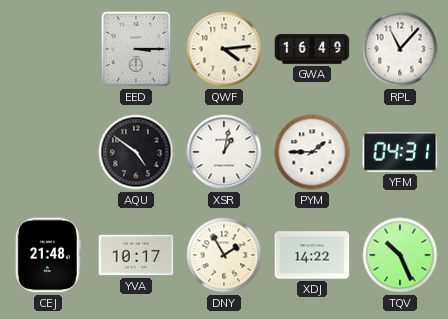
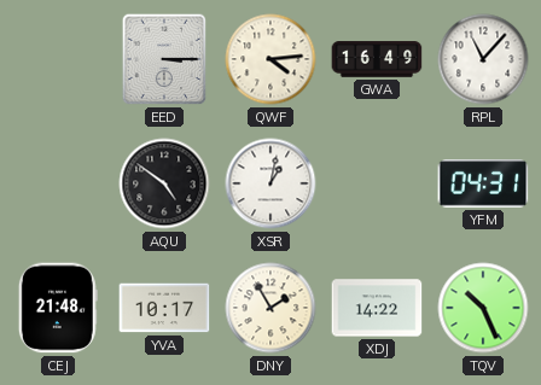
PYM: 1:45 -> none (312, 152)
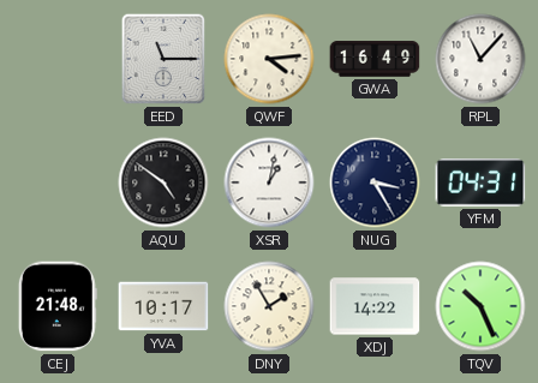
EED: 3:15 -> 11:15 (163, 59)
NUG: none -> 3:25 (375, 182)
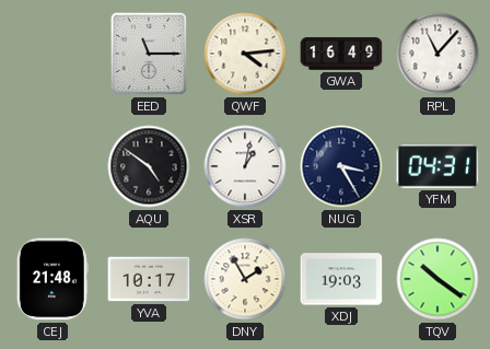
XDJ: 14:22 -> 19:03 (341, 279)
TQV: 10:26 -> 10:21 (437, 279)
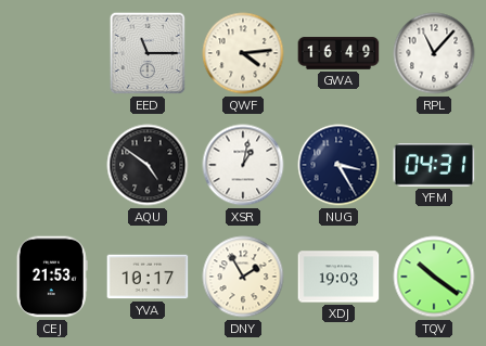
CEJ: 21:48 -> 21:53 (52, 277)
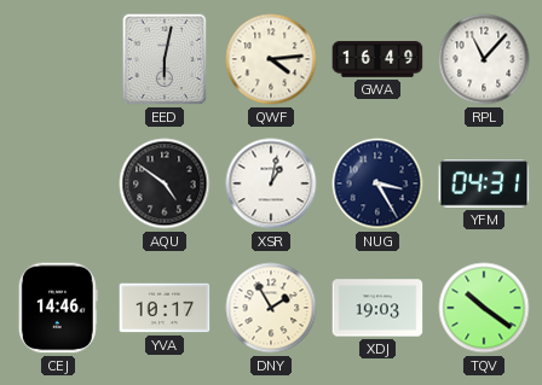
EED: 11:15 -> 6:02 (165, 59)
CEJ: 21:53 -> 14:46 (58, 308)
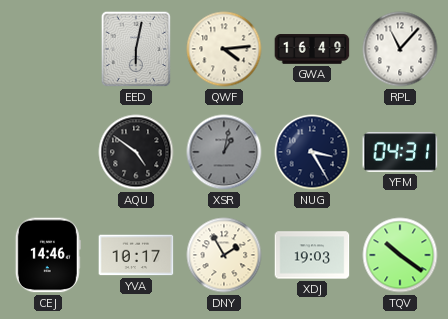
XSR dial: white -> grey (224, 152)
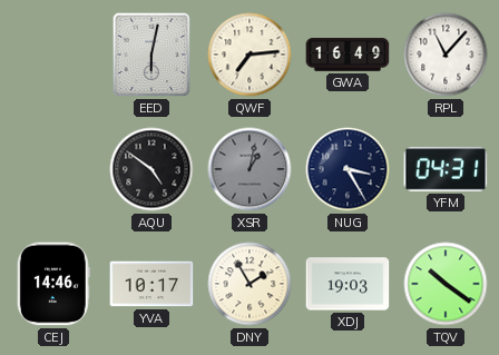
QWF: 4:14 -> 7:14 (250, 55)
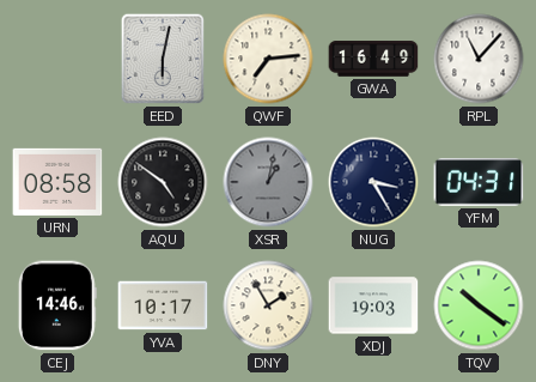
URN: none -> 08:58 (57, 182)
